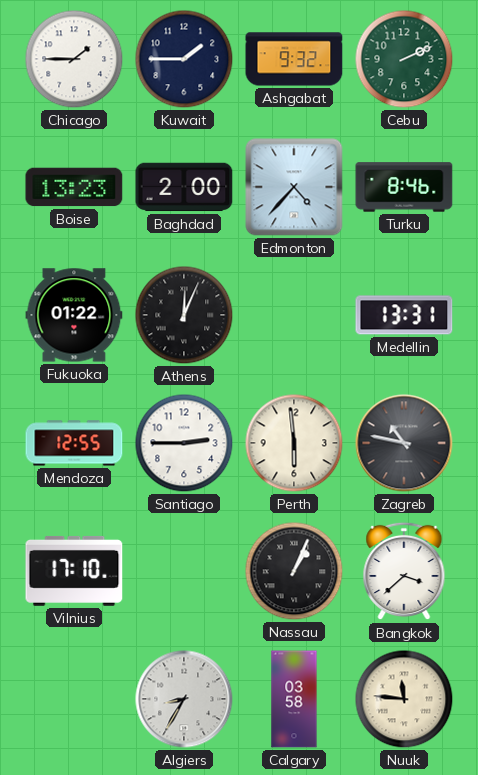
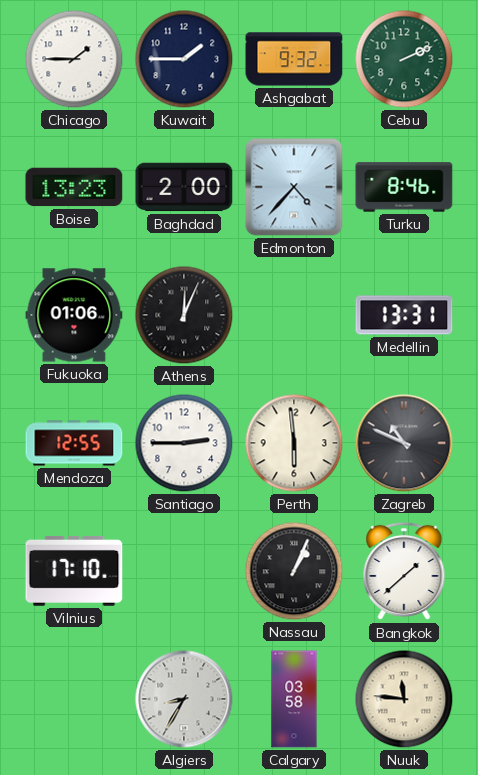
Fukuoka: 01:22 -> 01:06 (74, 315)
Zagreb: 10:47 -> 10:49 (404, 443)
Bangkok: 3:38 -> 1:38 (404, 571)
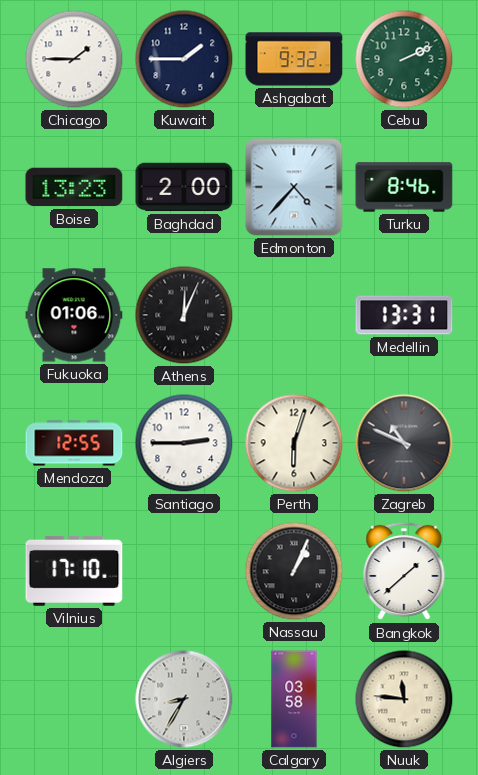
Perth: 5:59 -> 6:03 (294, 443)
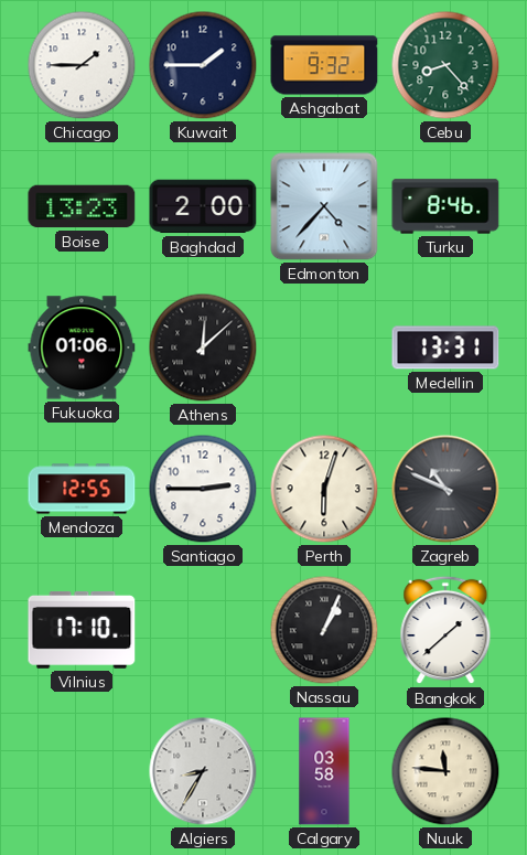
Cebu: 2:11 -> 8:23 (445, 65)
Athens: 12:04 -> 12:08 (203, 348)
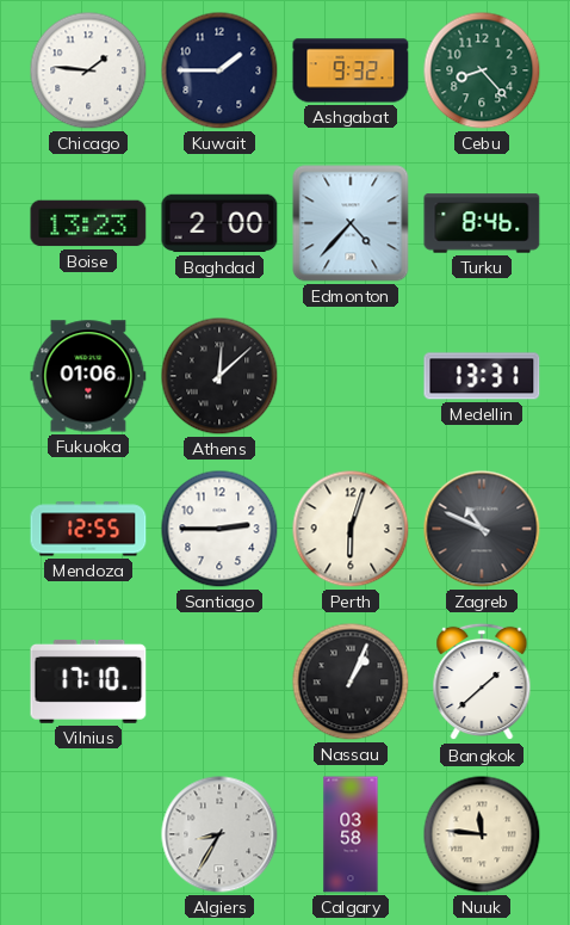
Chicago: 1:45 -> 1:46 (88, 70)
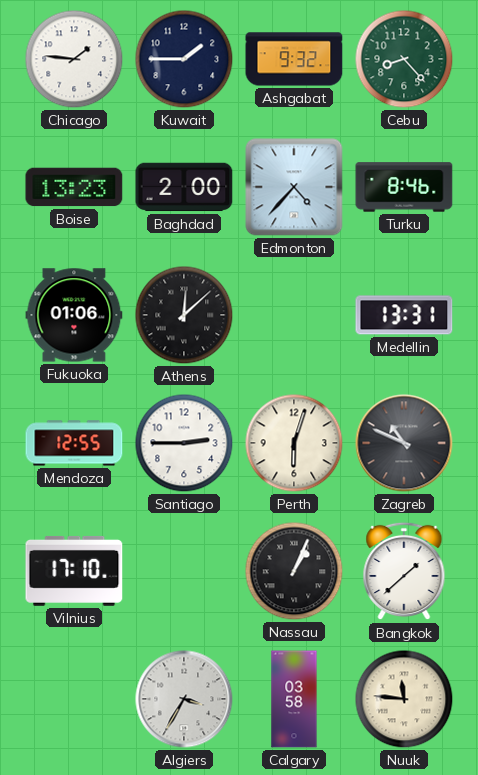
Algiers: 8:35 -> 3:35 (184, 699)
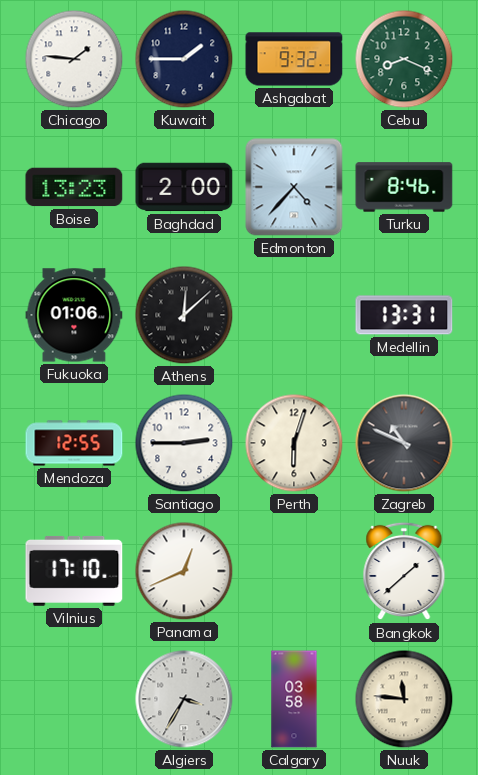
Cebu: 8:23 -> 8:19 (404, 59)
Panama: none -> 12:41 (184, 571)
Nassau: 1:04 -> none (294, 571)
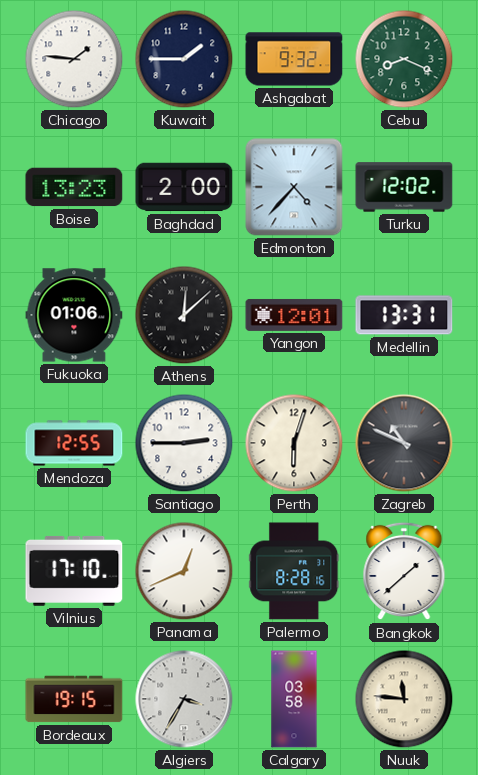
Turku: 8:46 -> 12:02 (404, 187)
Yangon: none -> 12:01 (294, 315)
Palermo: none -> 8:28 (294, 571)
Bordeaux: none -> 19:15 (74, 699)
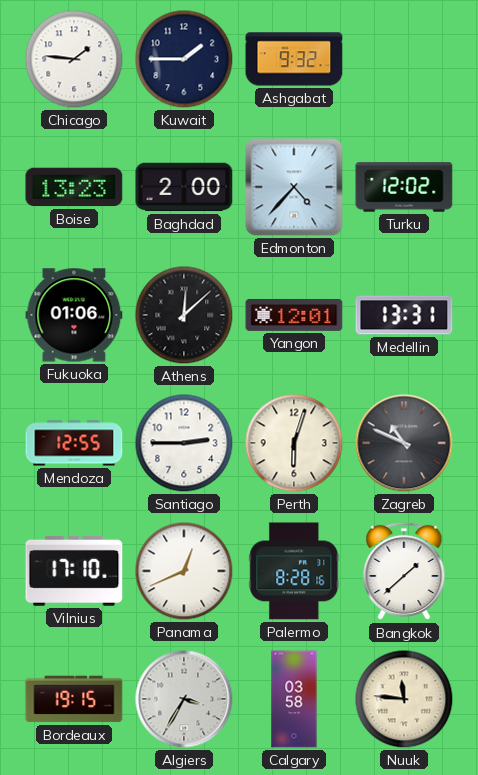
Cebu: 8:19 -> none (404, 59)
